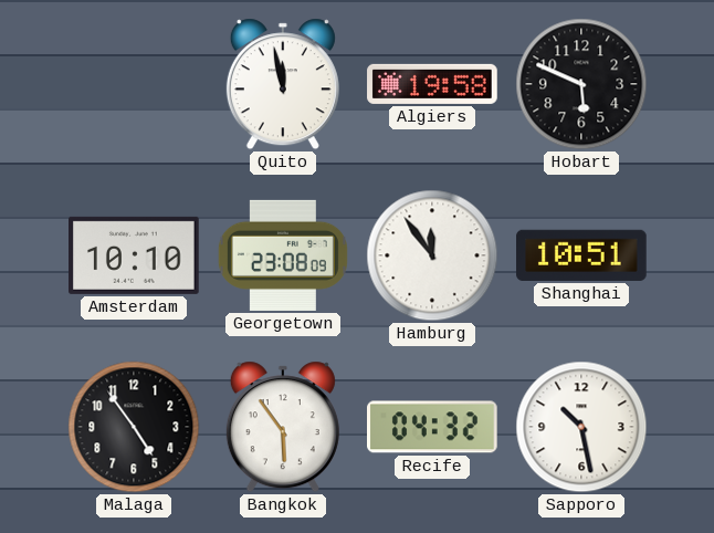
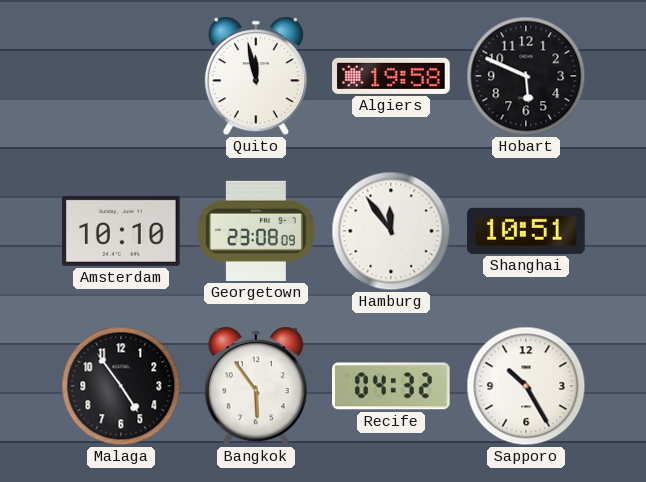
Sapporo: 10:28 -> 10:25 (526, 386)
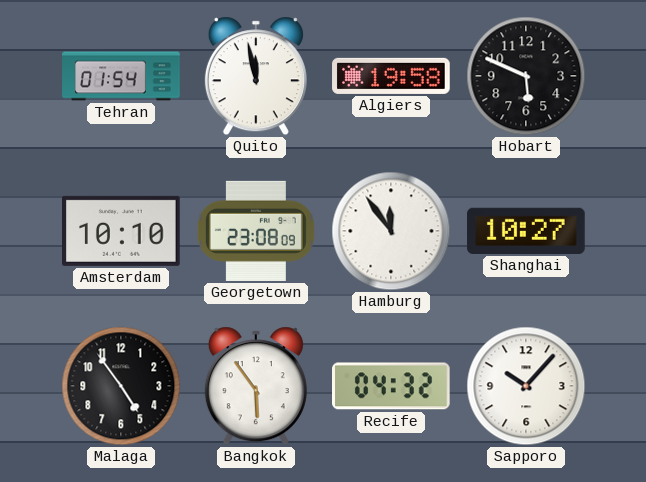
Tehran: none -> 01:54 (121, 76)
Shanghai: 10:51 -> 10:27 (526, 231)
Sapporo: 10:25 -> 10:07 (526, 386)
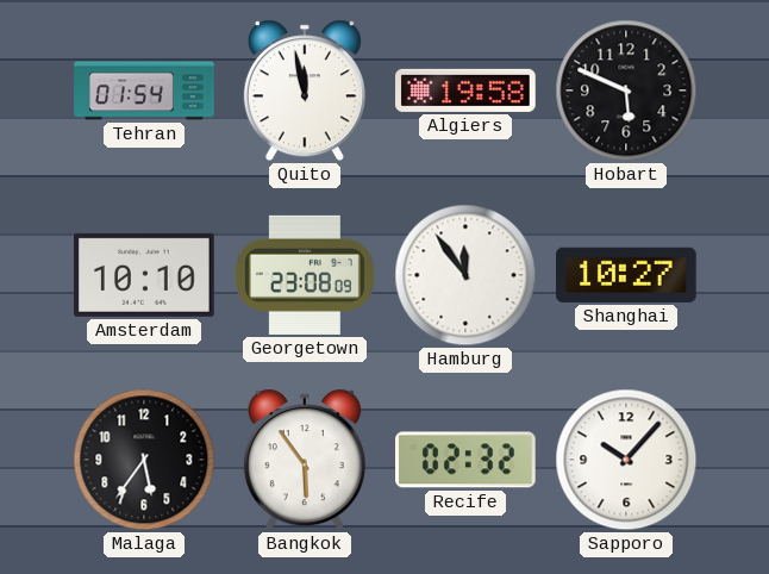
Malaga: 4:54 -> 5:36 (144, 460)
Recife: 04:32 -> 02:32 (467, 460)
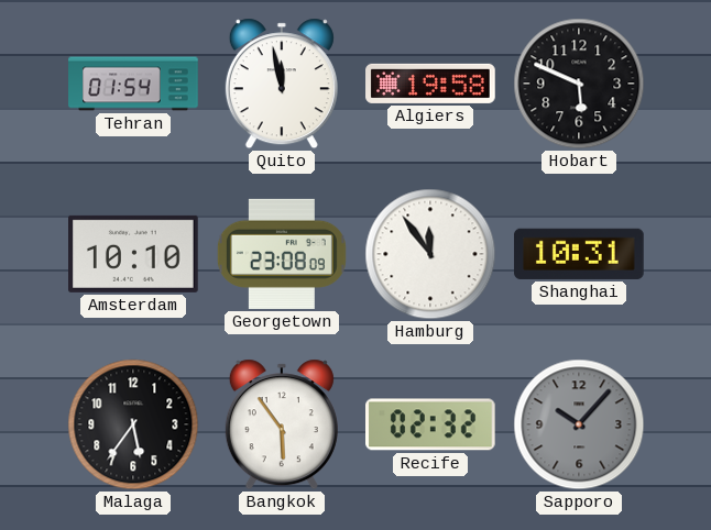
Shanghai: 10:27 -> 10:31 (579, 254)
Sapporo dial: white -> grey (579, 424)
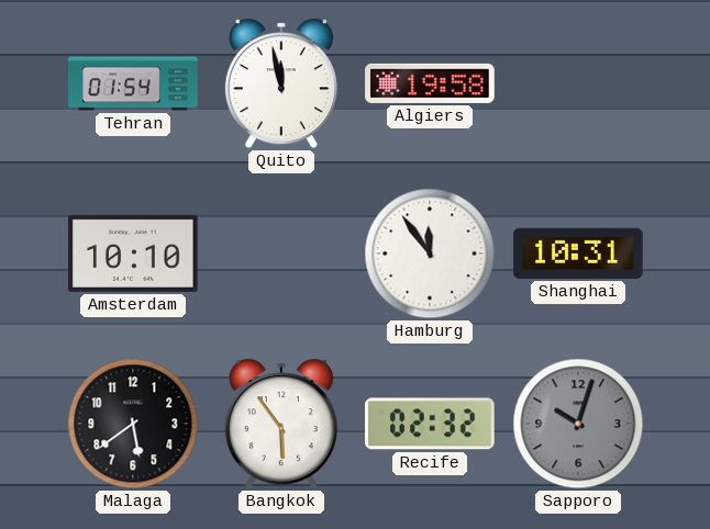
Hobart: 5:49 -> none (579, 84)
Georgetown: 23:08 -> none (282, 254)
Malaga: 5:36 -> 5:39 (133, 424)
Sapporo: 10:07 -> 10:03 (578, 424)
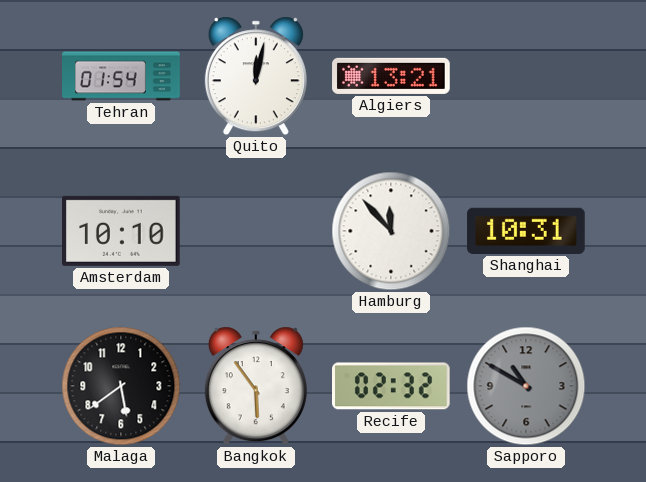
Quito: 11:58 -> 12:02 (256, 76)
Algiers: 19:58 -> 13:21 (391, 76)
Hamburg: 11:54 -> 11:53 (391, 231)
Sapporo: 10:03 -> 10:50 (526, 386)
